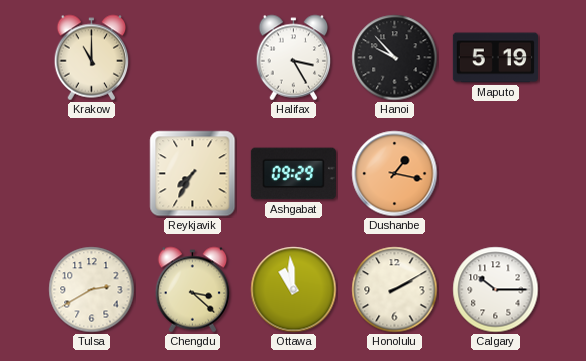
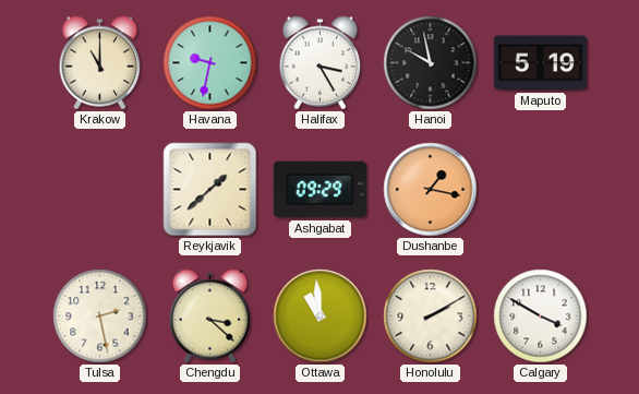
Havana: none -> 9:32 (210, 63)
Hanoi: 9:53 -> 9:58 (431, 63)
Reykjavik: 7:35 -> 1:38 (210, 190)
Tulsa: 2:40 -> 2:28 (100, 317)
Calgary: 10:15 -> 3:50 (541, 317)
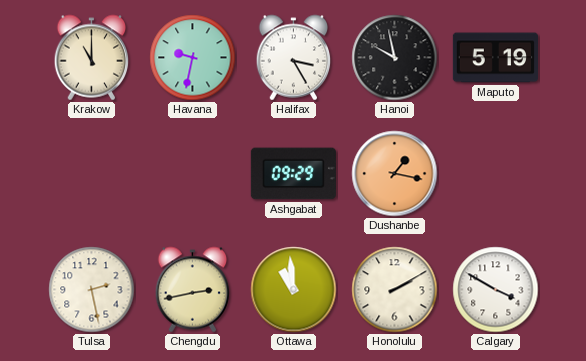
Reykjavik: 1:38 -> none (210, 190)
Chengdu: 3:22 -> 2:43 (193, 290)
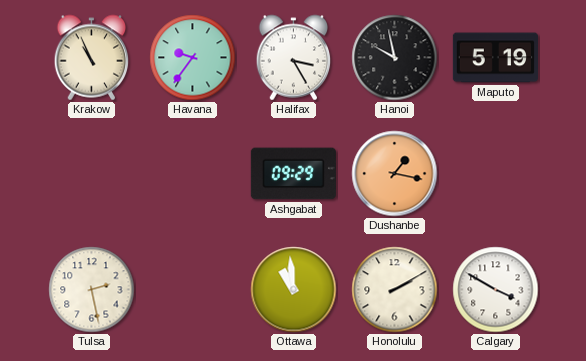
Krakow: 11:00 -> 10:56 (92, 58)
Havana: 9:32 -> 9:36 (193, 58)
Chengdu: 2:43 -> none (193, 290)
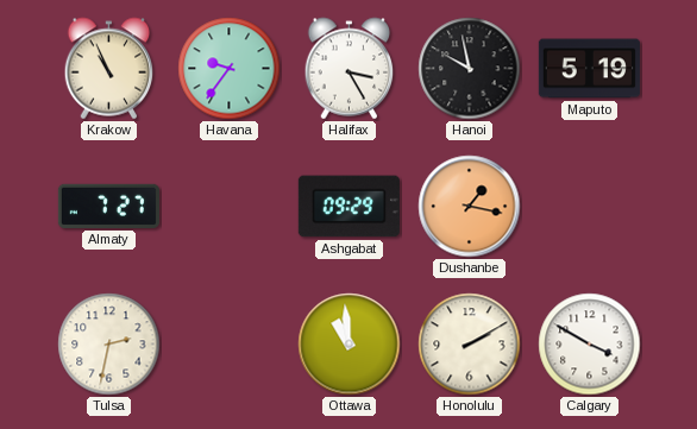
Almaty: none -> 7:27 (108, 206)
Tulsa: 2:28 -> 2:32 (109, 345)
